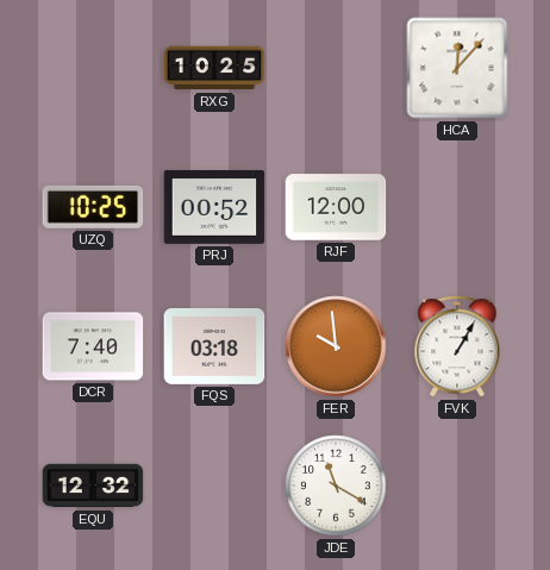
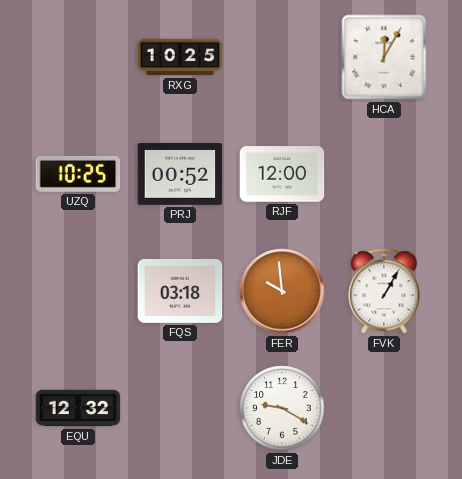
HCA: 12:07 -> 12:05 (384, 57)
DCR: 7:40 -> none (93, 346)
JDE: 11:20 -> 9:20 (282, 408)
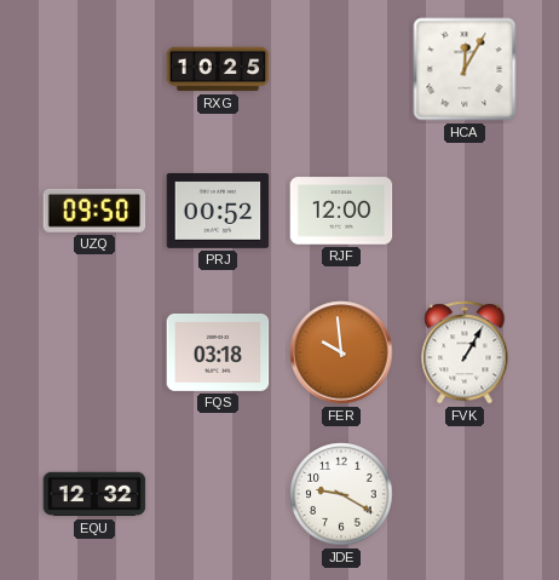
UZQ: 10:25 -> 09:50 (94, 211)
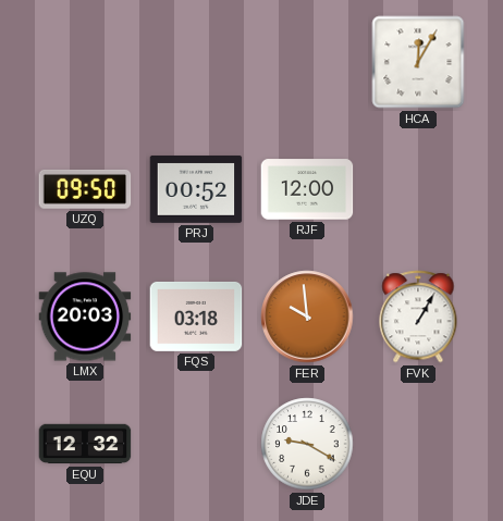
RXG: 10:25 -> none (218, 69)
LMX: none -> 20:03 (85, 317)
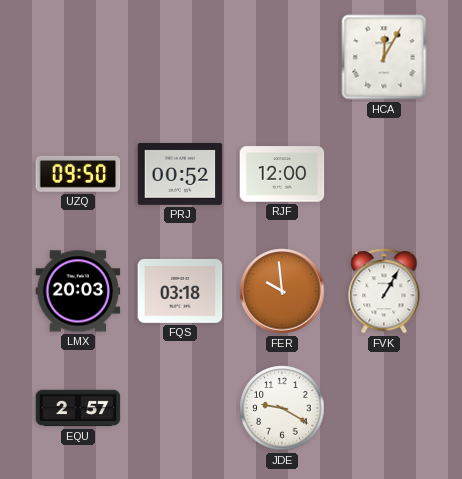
EQU: 12:32 -> 2:57 (78, 408)
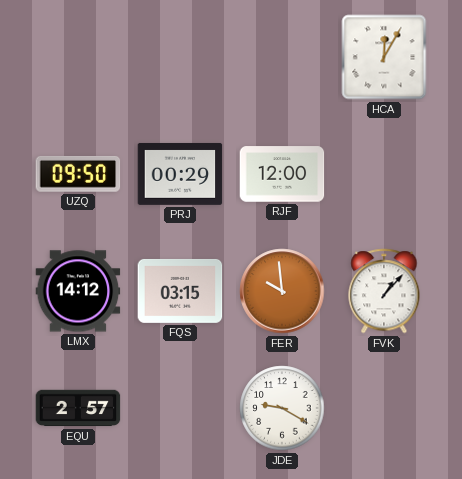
PRJ: 00:52 -> 00:29 (180, 174)
LMX: 20:03 -> 14:12 (78, 291)
FQS: 03:18 -> 03:15 (180, 291)
FVK: 1:05 -> 1:07 (384, 291)
